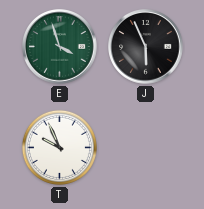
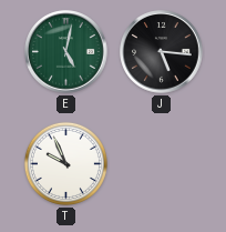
E: 3:57 -> 5:02 (66, 52)
J: 5:56 -> 5:16 (162, 52)
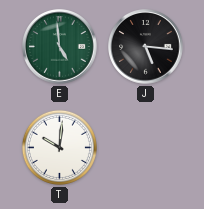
E: 5:02 -> 4:59 (60, 47)
T: 9:56 -> 10:01 (59, 147)
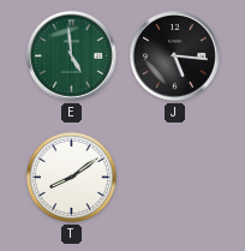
T: 10:01 -> 8:09 (71, 177)
